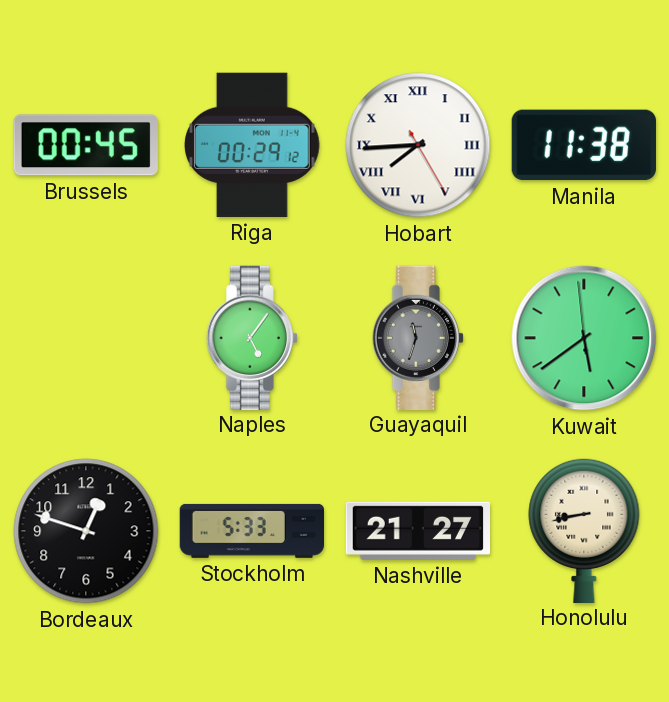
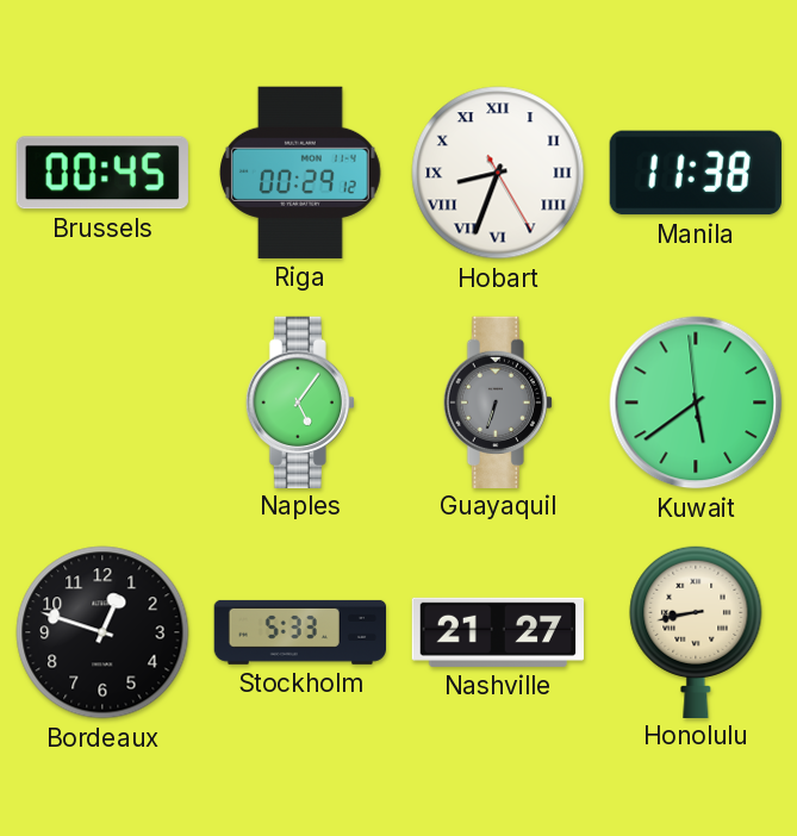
Hobart: 7:44 -> 8:33 (498, 173)
Guayaquil: 11:33 -> 6:33 (498, 401)
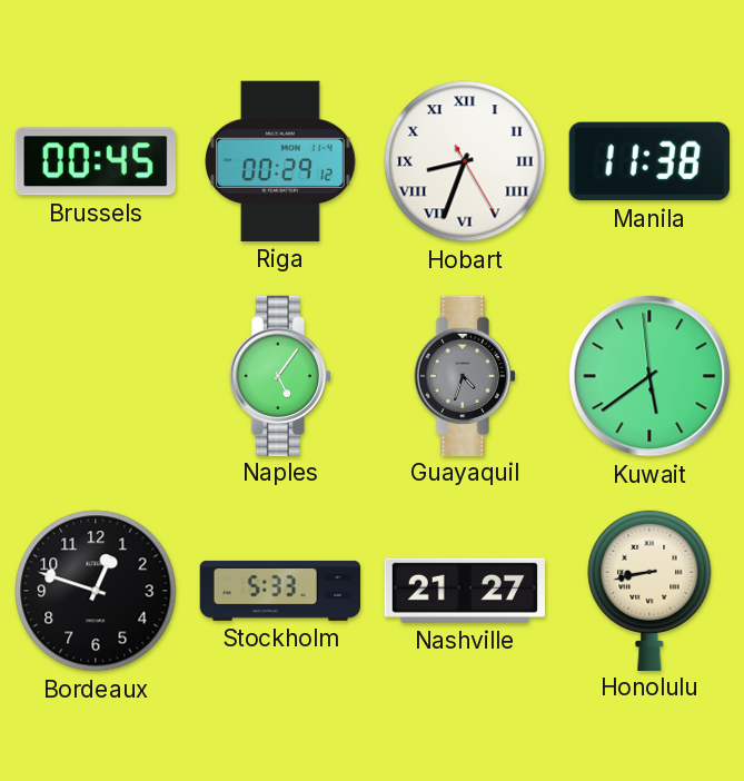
Guayaquil: 6:33 -> 4:33 (465, 375)
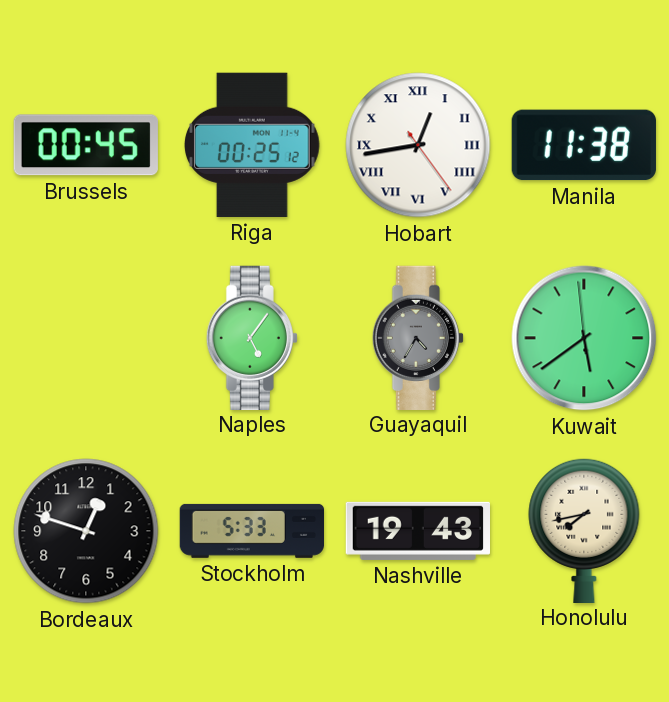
Riga: 00:29 -> 00:25 (253, 145)
Hobart: 8:33 -> 12:43 (418, 145)
Guayaquil: 4:33 -> 4:35 (418, 337)
Nashville: 21:27 -> 19:43 (417, 531)
Honolulu: 8:43 -> 7:43 (584, 530)
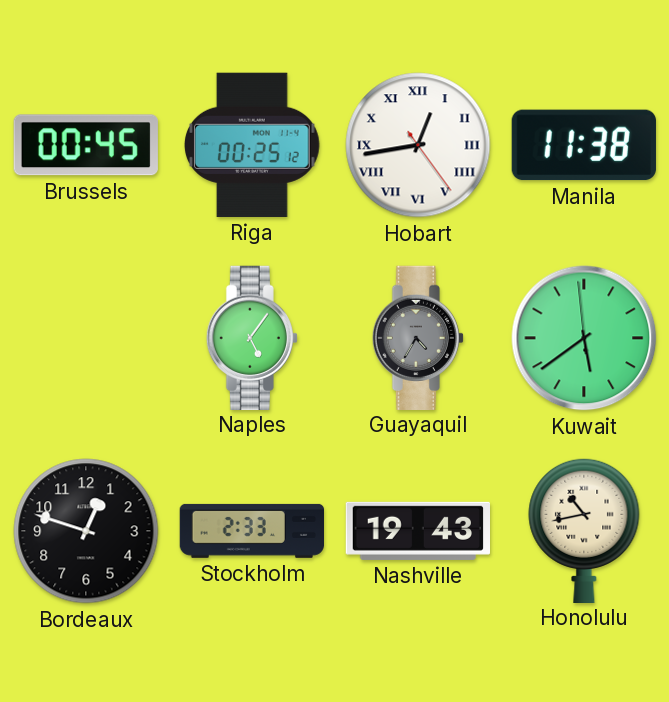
Stockholm: 5:33 -> 2:33 (251, 531)
Honolulu: 7:43 -> 10:43 (584, 530)
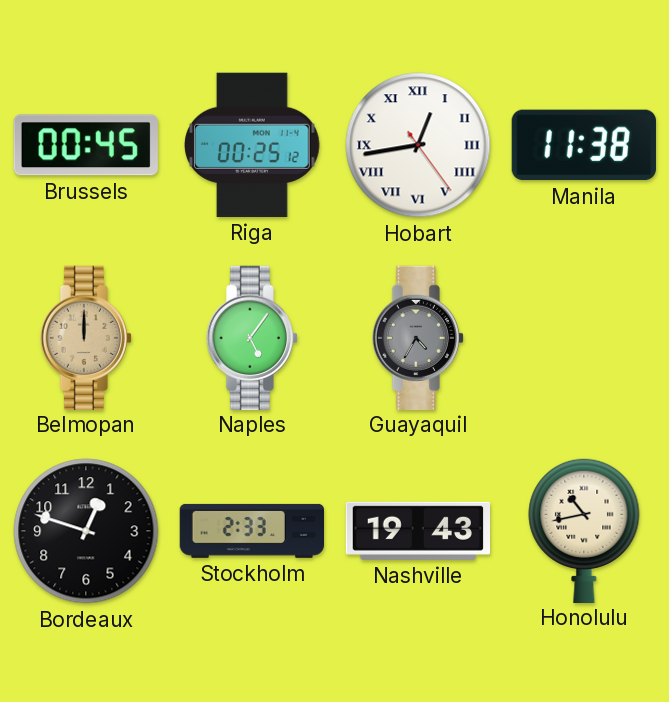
Belmopan: none -> 12:00 (86, 337)
Kuwait: 5:38 -> none (584, 338)
